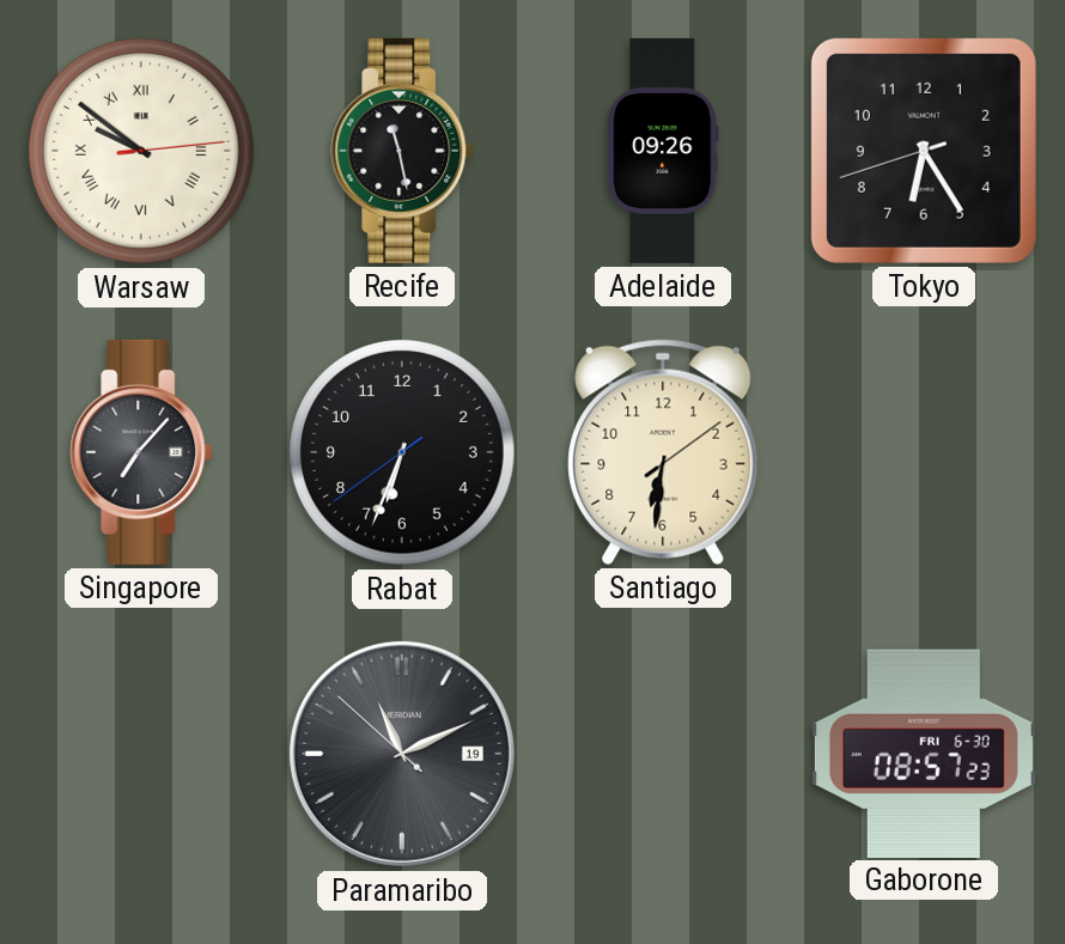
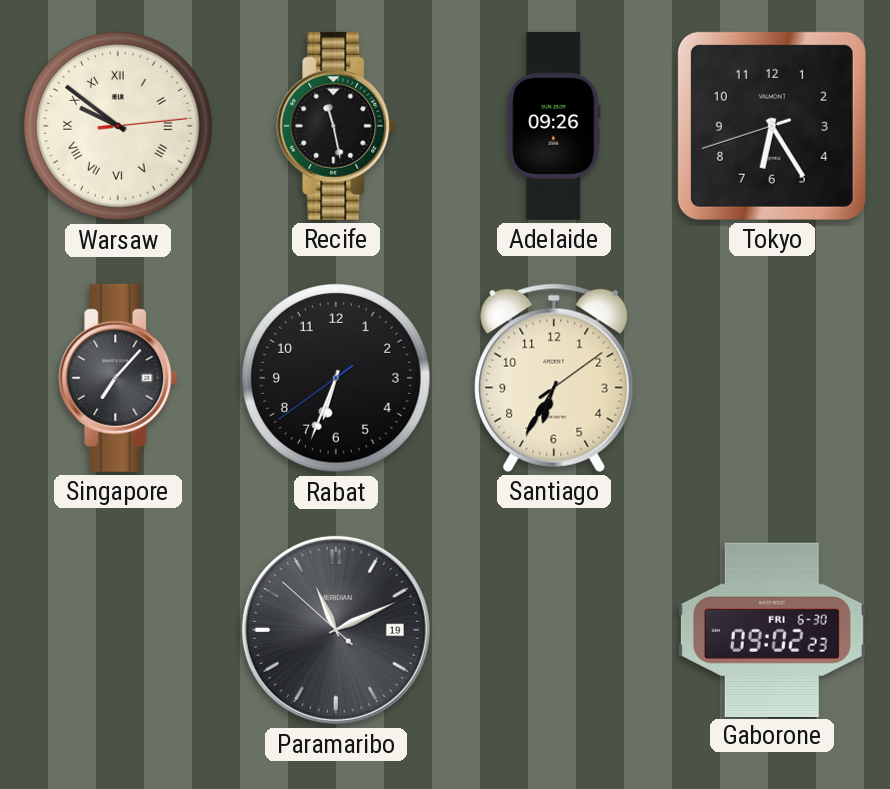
Santiago: 6:31 -> 6:35 (554, 378)
Gaborone: 08:57 -> 09:02 (772, 629)
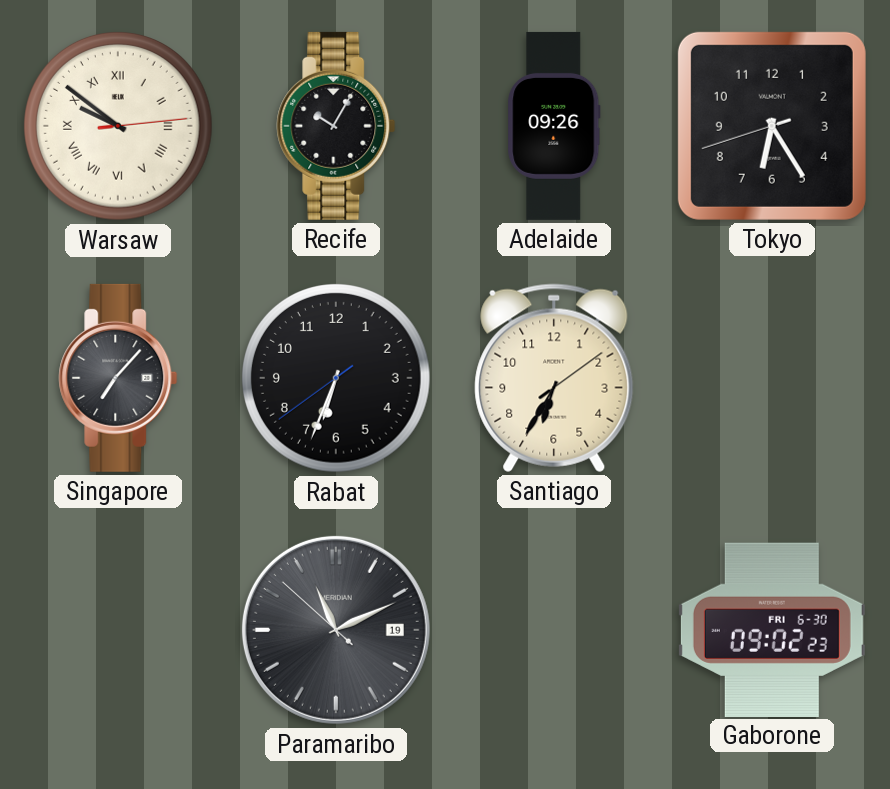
Recife: 11:28 -> 10:05 (336, 126)
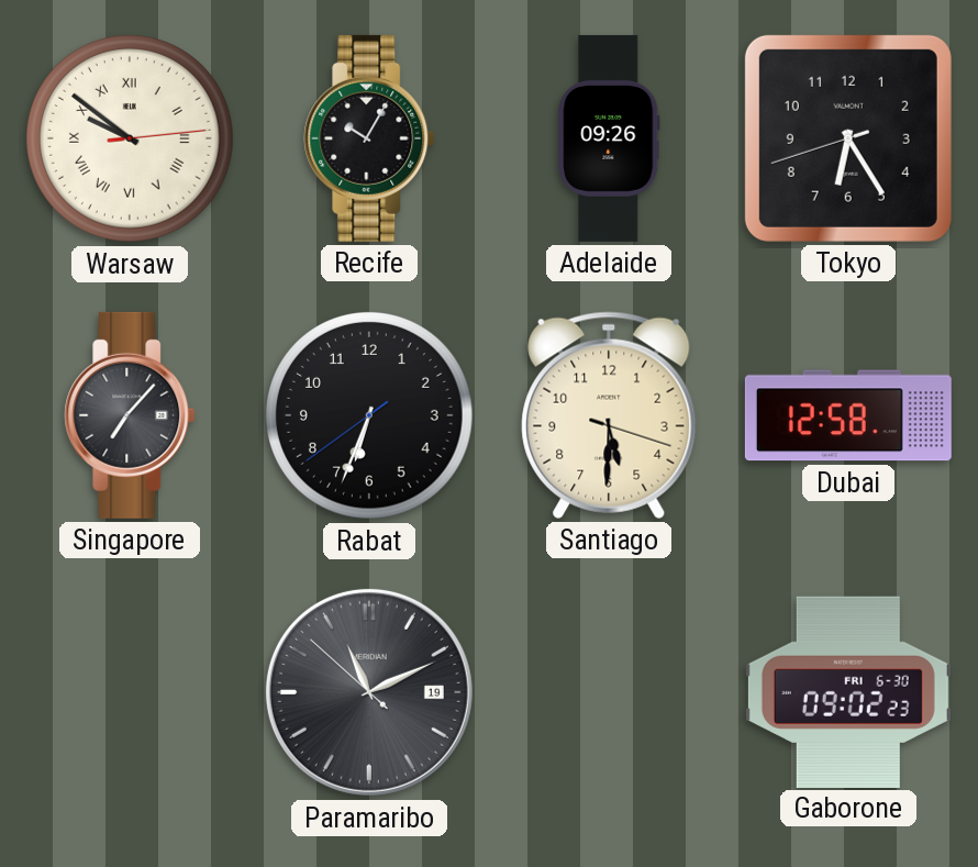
Santiago: 6:35 -> 5:30 (609, 415)
Dubai: none -> 12:58 (848, 415)
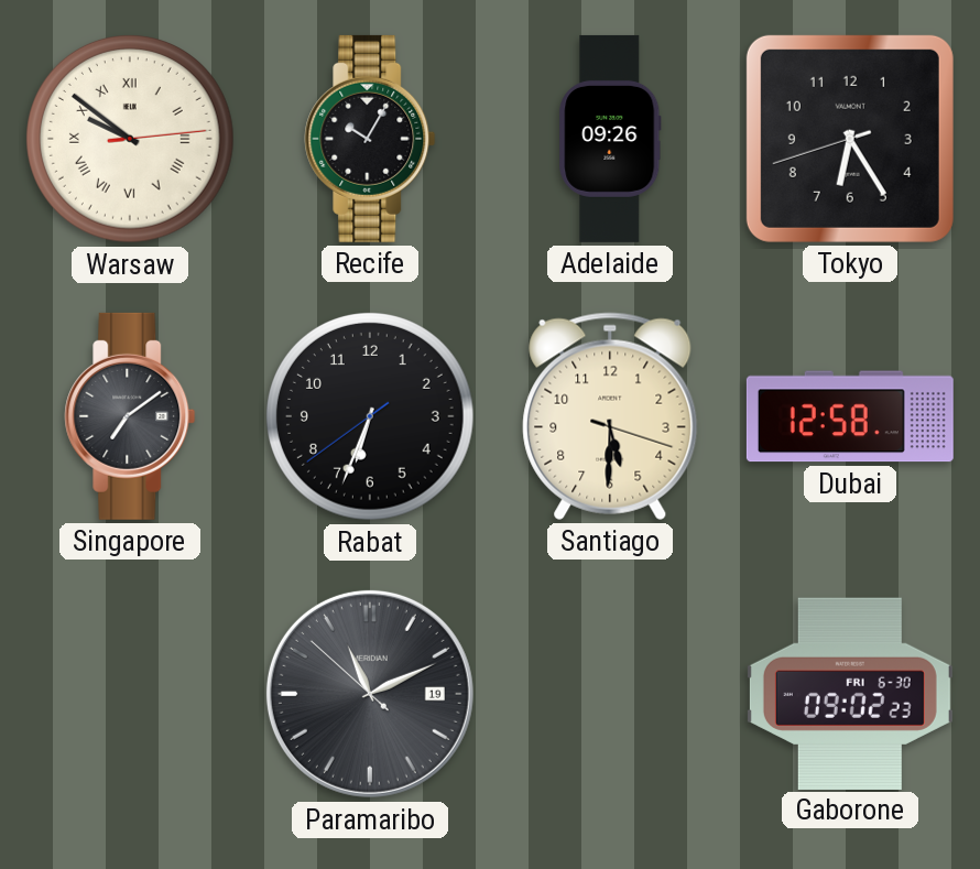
Singapore: 7:07 -> 7:09 (130, 416)
